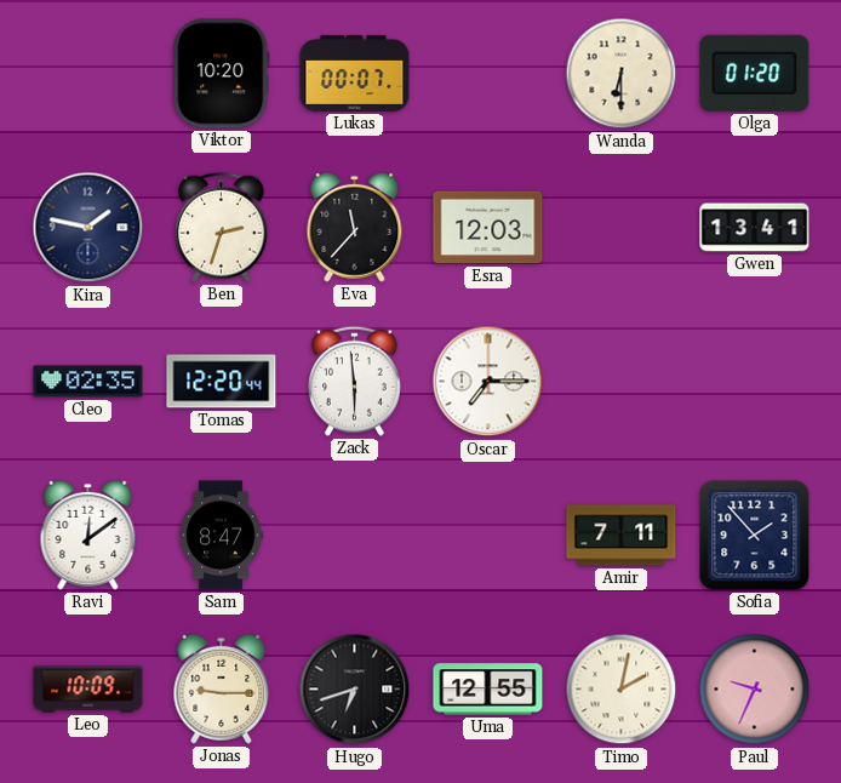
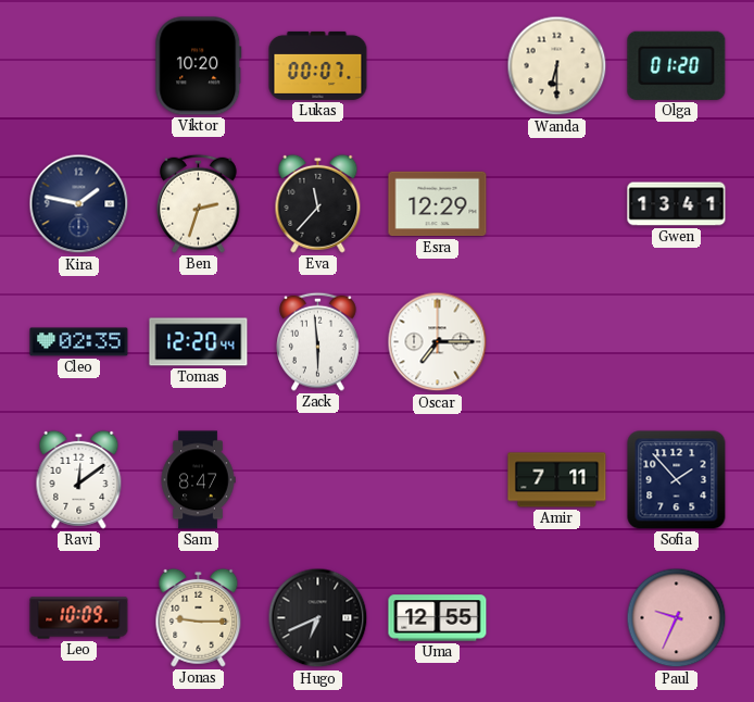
Esra: 12:03 -> 12:29 (438, 204)
Hugo: 6:42 -> 6:41 (318, 618)
Timo: 2:02 -> none (622, 690)
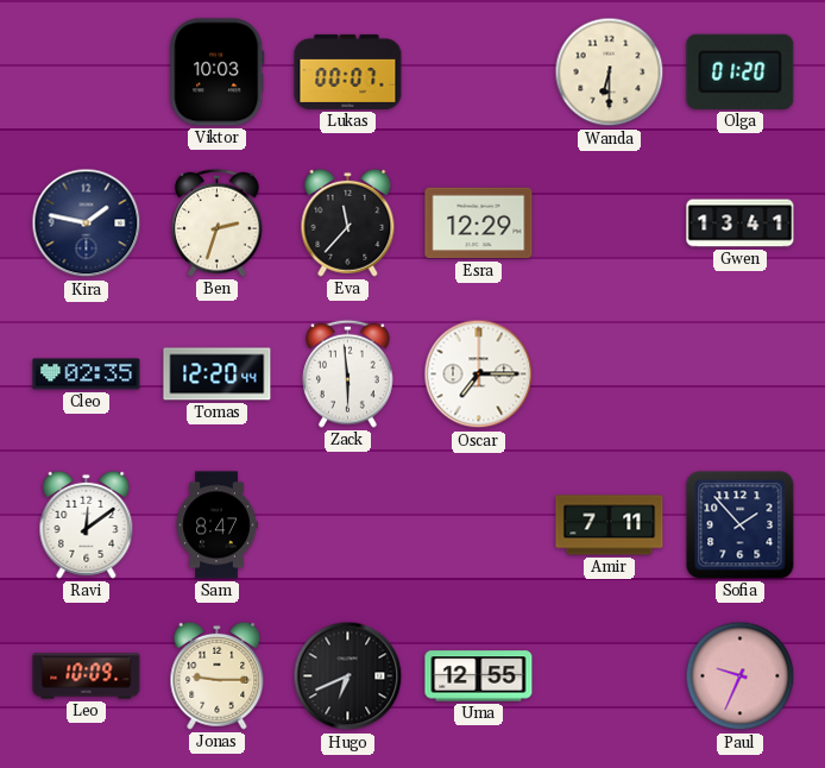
Viktor: 10:20 -> 10:03 (218, 73)
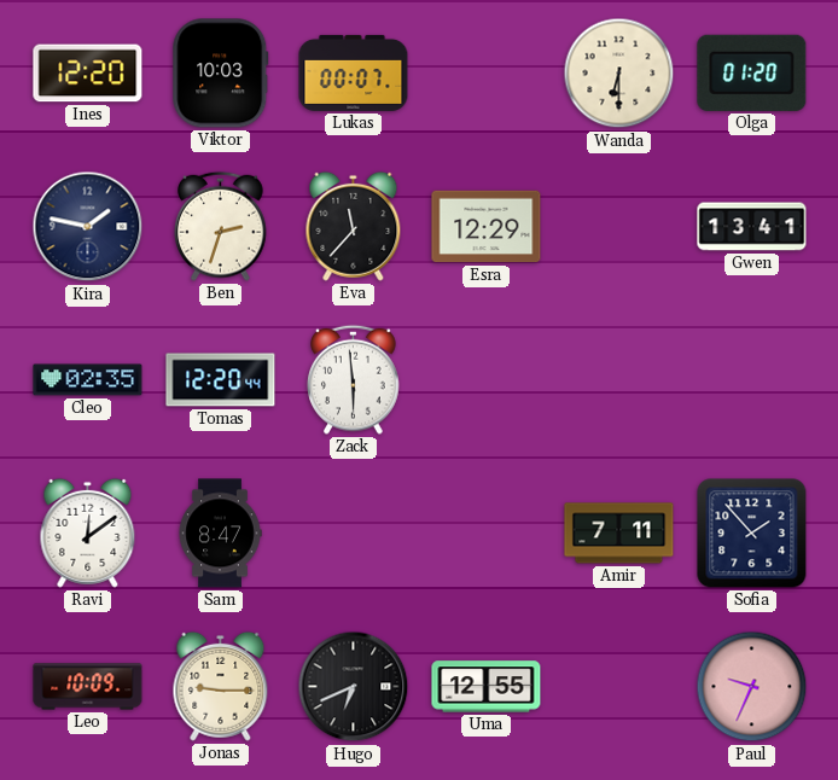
Ines: none -> 12:20 (88, 74)
Oscar: 7:15 -> none (479, 374)
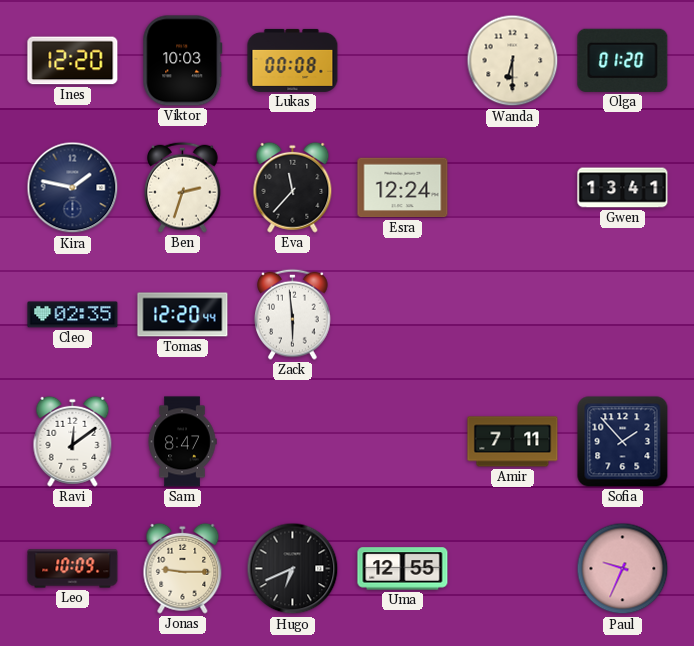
Lukas: 00:07 -> 00:08 (293, 60)
Esra: 12:29 -> 12:24 (403, 188)
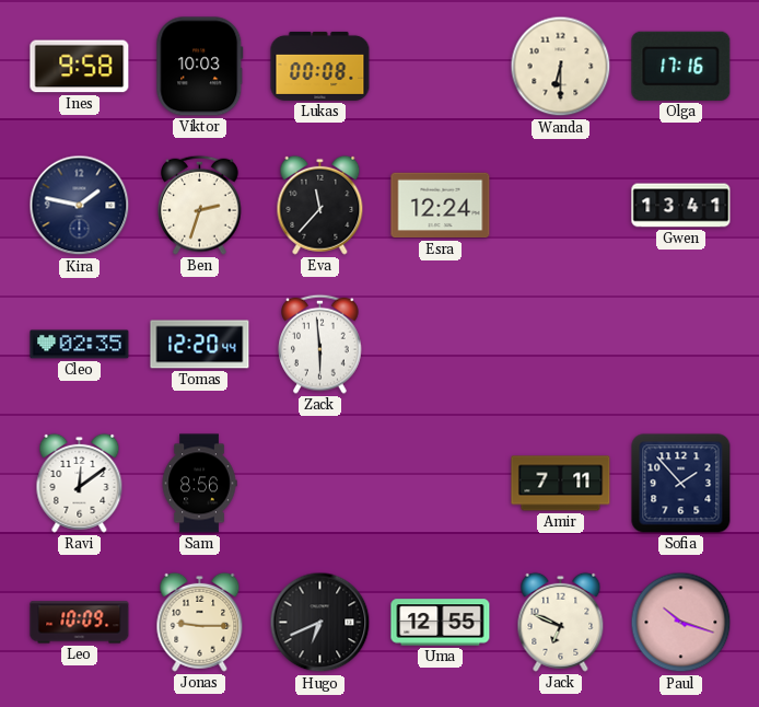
Ines: 12:20 -> 9:58 (80, 67)
Olga: 01:20 -> 17:16 (681, 66)
Sam: 8:47 -> 8:56 (199, 484)
Jack: none -> 6:49 (561, 622)
Paul: 9:34 -> 10:18 (681, 623)
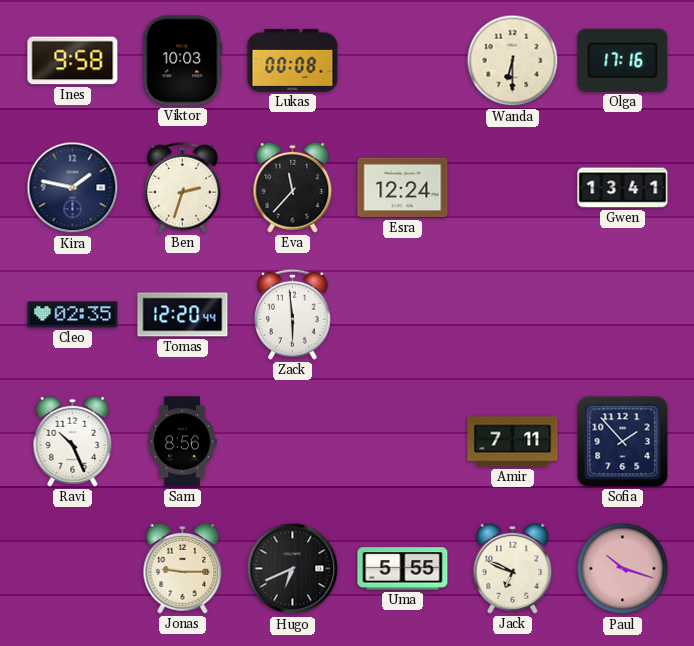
Ravi: 12:09 -> 10:26 (73, 441)
Leo: 10:09 -> none (80, 623)
Uma: 12:55 -> 5:55 (403, 569)
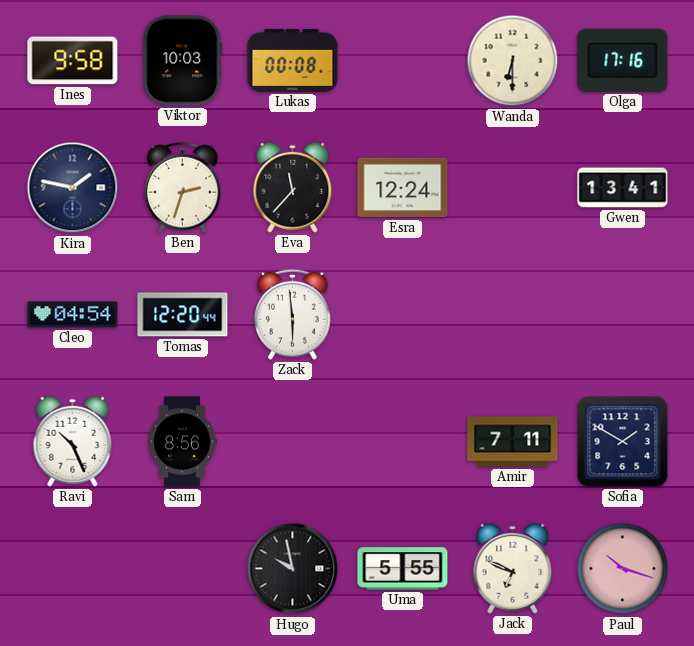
Cleo: 02:35 -> 04:54 (73, 315)
Sofia: 1:53 -> 1:50 (623, 442)
Jonas: 9:15 -> none (183, 568)
Hugo: 6:41 -> 9:58 (293, 569)
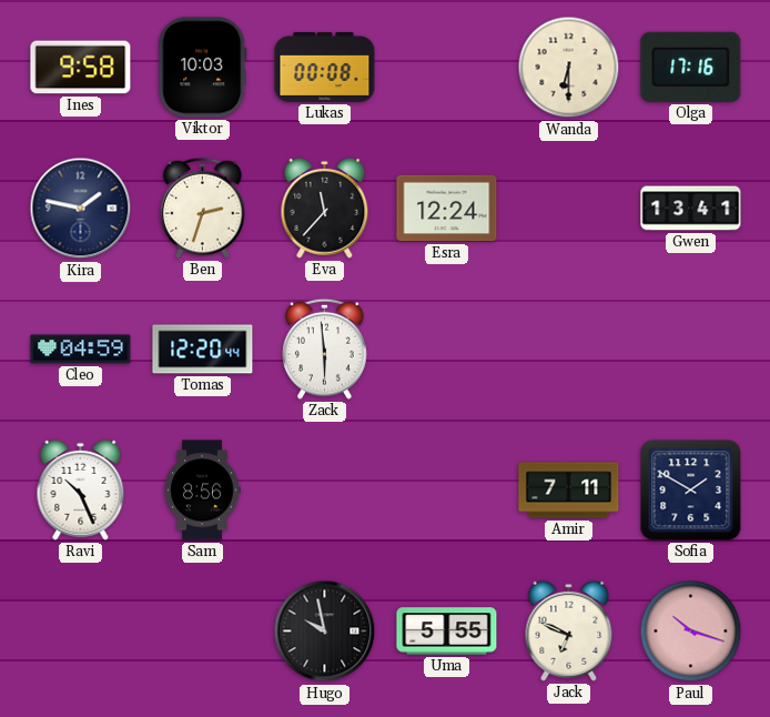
Cleo: 04:54 -> 04:59 (81, 350)
